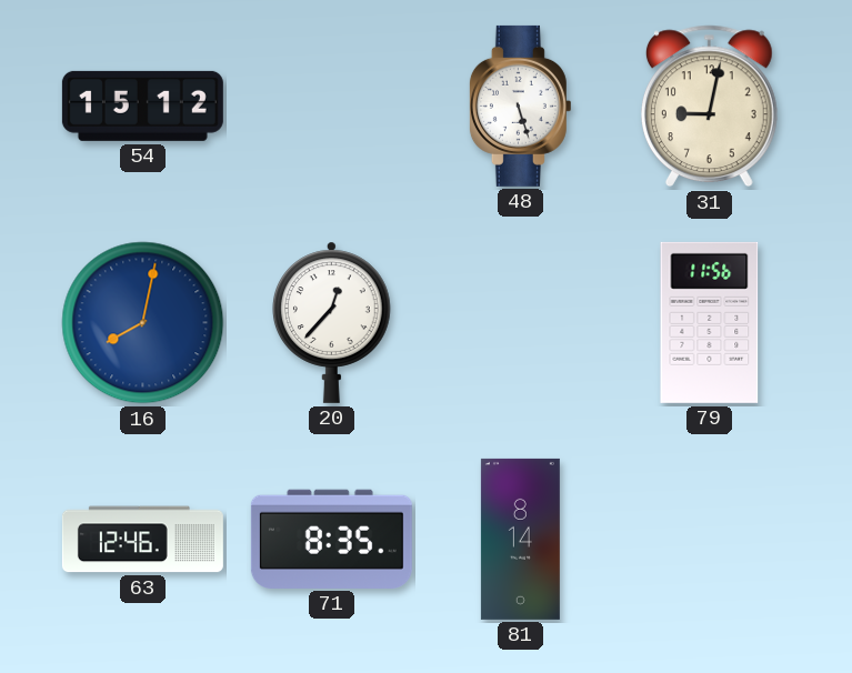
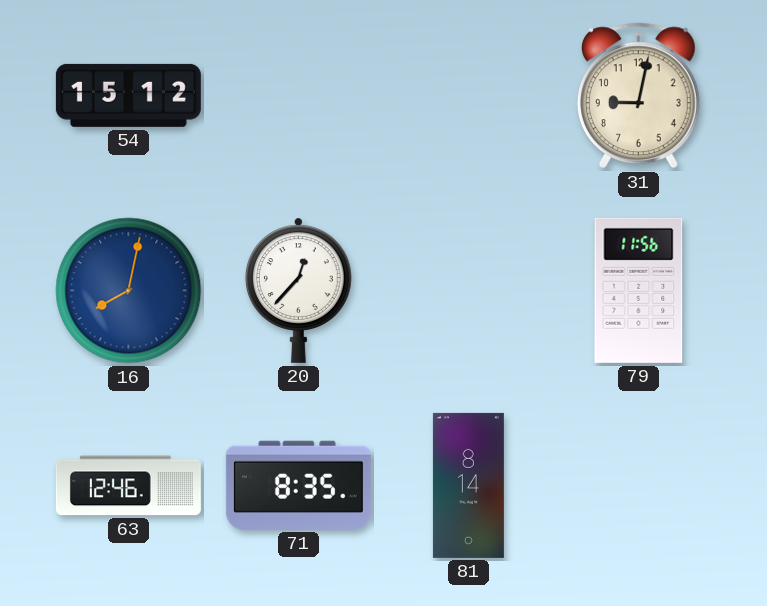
48: 5:27 -> none (520, 106)
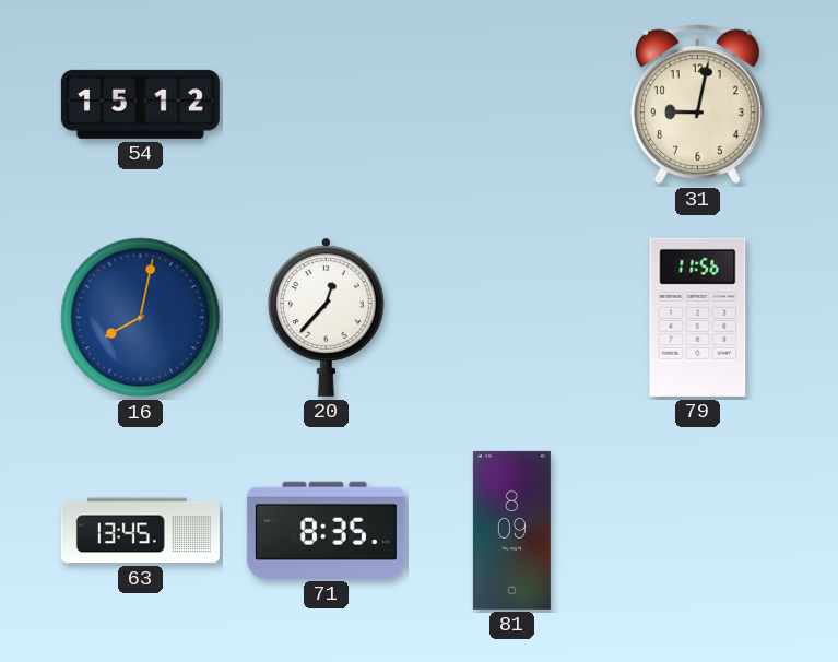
63: 12:46 -> 13:45 (140, 531)
81: 8:14 -> 8:09 (511, 530)
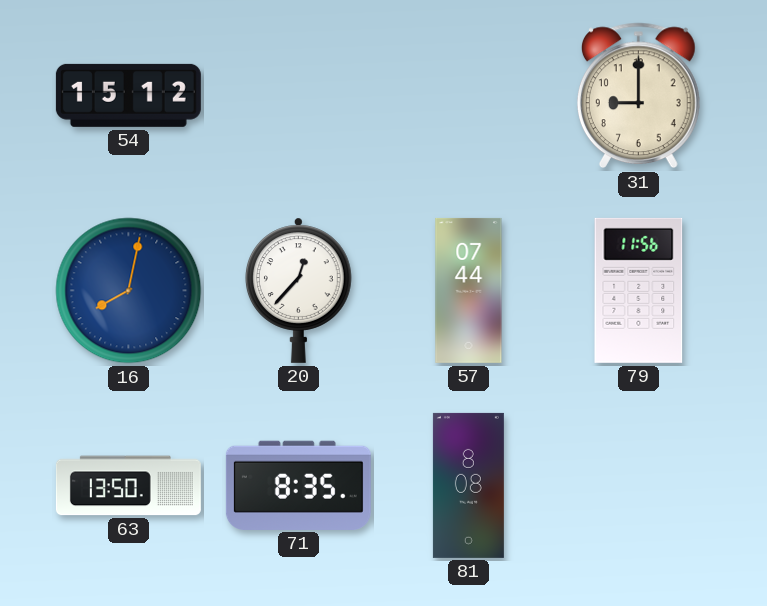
31: 9:02 -> 9:00 (638, 96)
57: none -> 07:44 (469, 290)
63: 13:45 -> 13:50 (128, 486)
81: 8:09 -> 8:08 (468, 485)
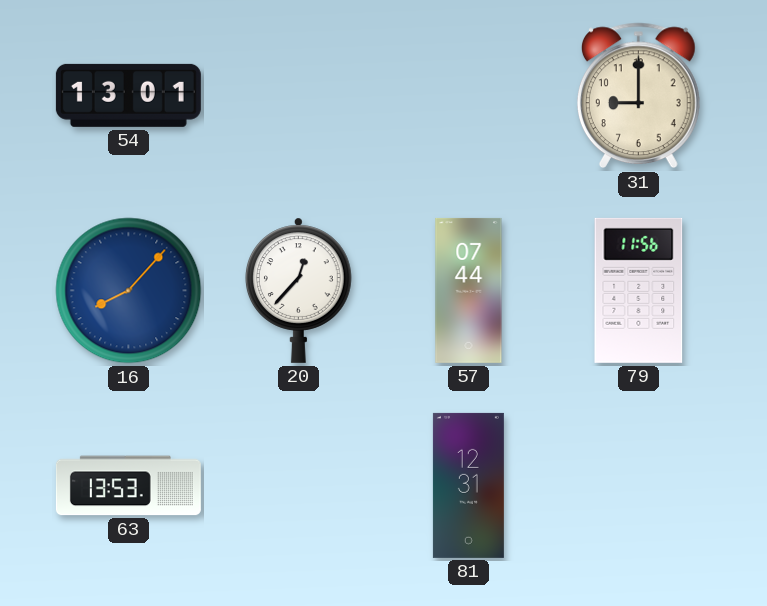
54: 15:12 -> 13:01 (128, 95)
16: 8:02 -> 8:07 (129, 291)
63: 13:50 -> 13:53 (128, 486)
71: 8:35 -> none (298, 485)
81: 8:08 -> 12:31 (468, 485)
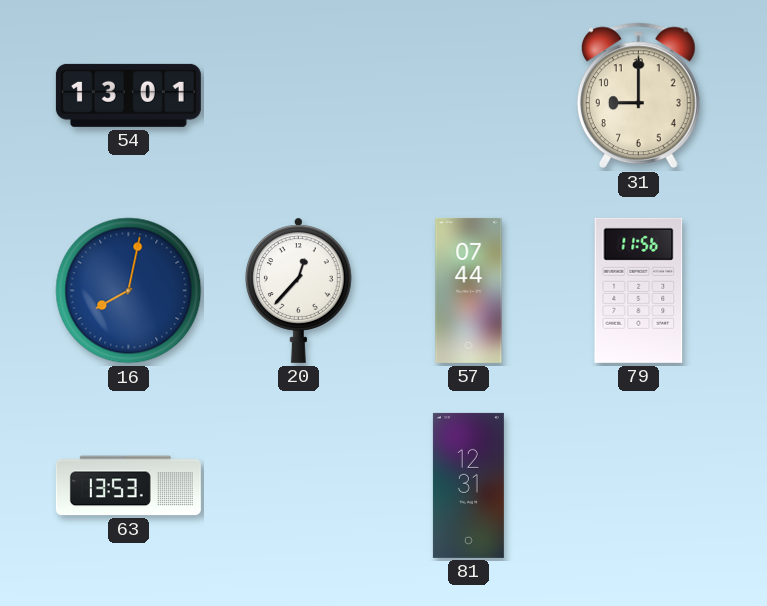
16: 8:07 -> 8:02 (129, 291)
